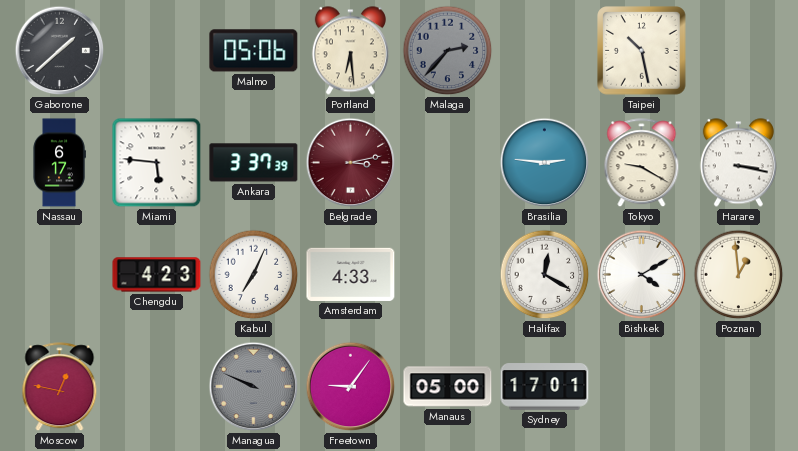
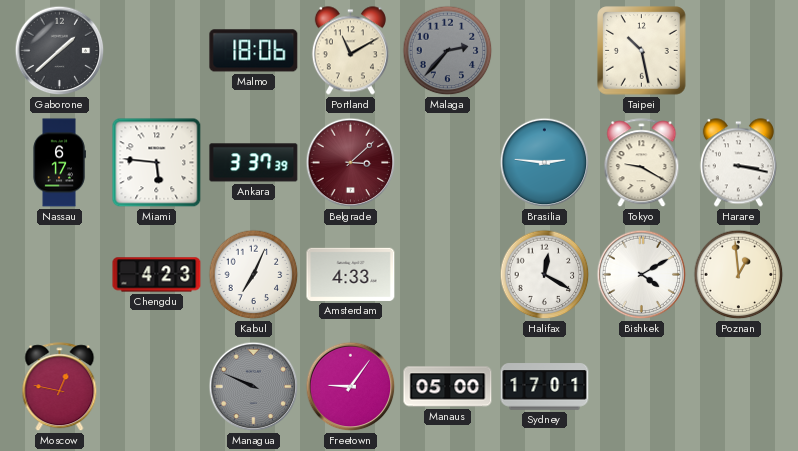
Malmo: 05:06 -> 18:06 (254, 51)
Portland: 6:29 -> 11:10 (350, 51)
Belgrade: 3:13 -> 3:08 (351, 163)
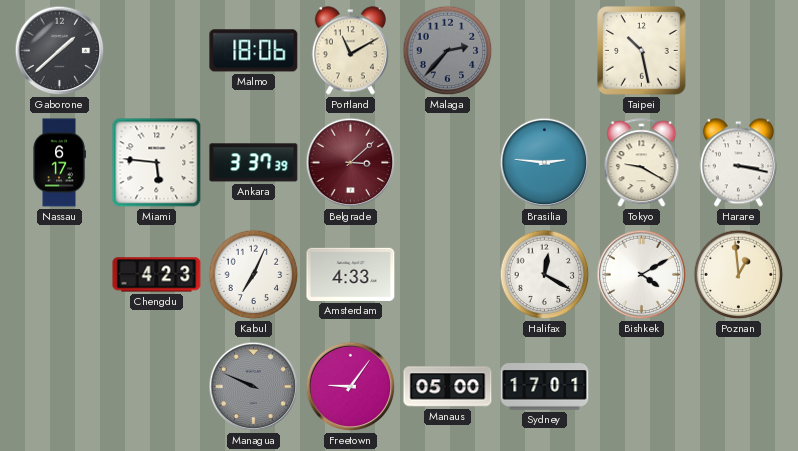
Moscow: 12:47 -> none (60, 387)
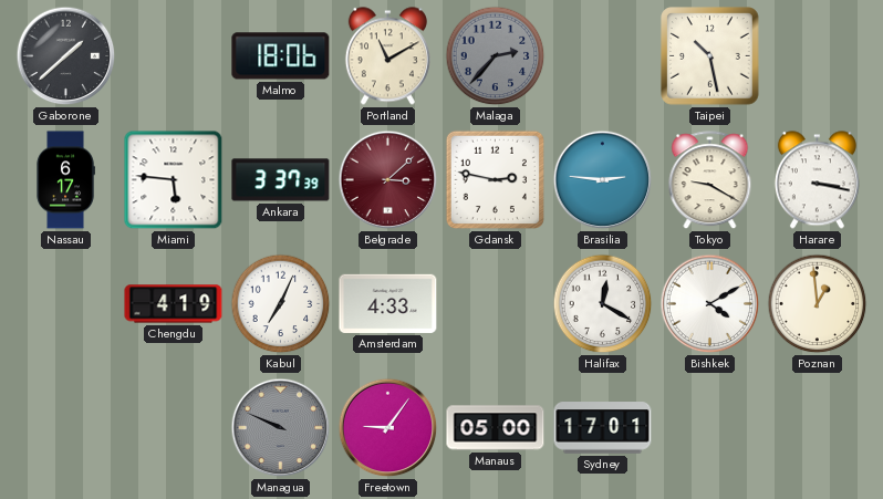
Gdansk: none -> 2:47 (495, 179)
Chengdu: 4:23 -> 4:19 (174, 304)
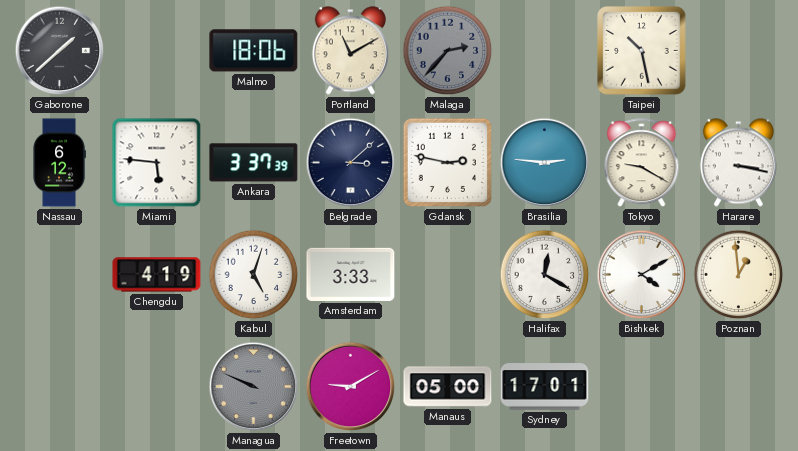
Nassau: 6:17 -> 6:12 (59, 163)
Belgrade dial: burgundy -> navy (351, 163)
Kabul: 7:04 -> 5:03 (254, 275)
Amsterdam: 4:33 -> 3:33 (351, 274)
Freetown: 9:06 -> 9:10 (351, 387)
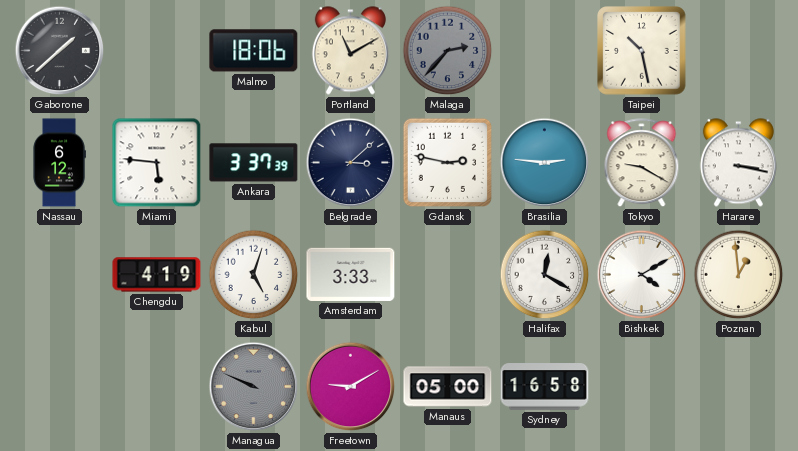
Sydney: 17:01 -> 16:58 (545, 387)
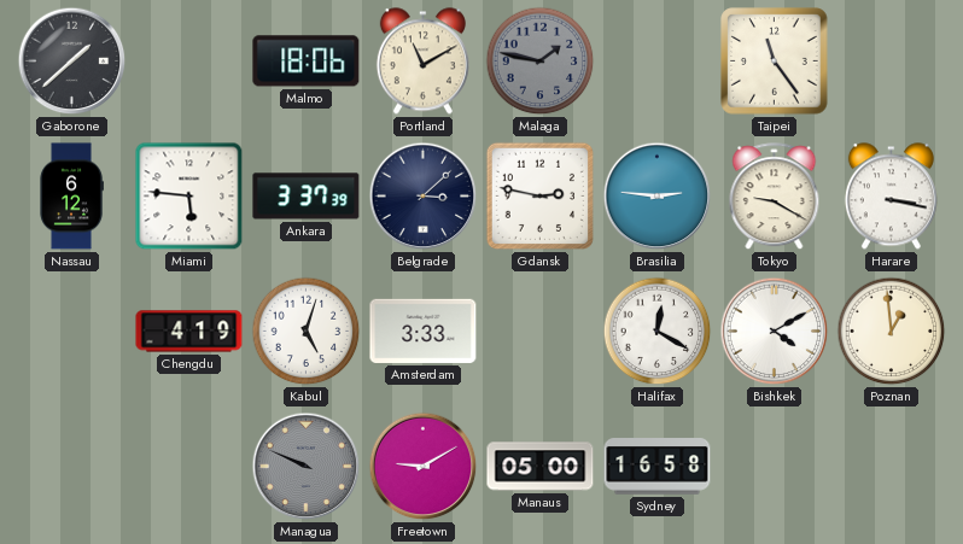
Malaga: 2:37 -> 1:47 (541, 62)
Taipei: 10:28 -> 11:24 (775, 62)
